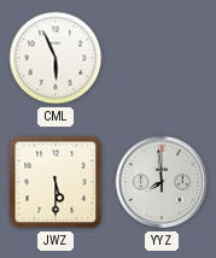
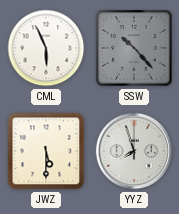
SSW: none -> 10:23 (134, 48)
YYZ: 7:59 -> 7:57 (134, 151)
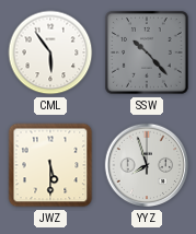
CML: 5:56 -> 5:54 (50, 52)
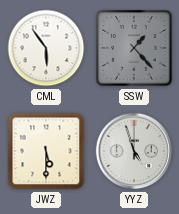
SSW: 10:23 -> 1:23 (134, 48)
YYZ: 7:57 -> 4:57 (134, 151)
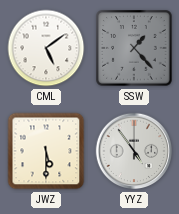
CML: 5:54 -> 5:09 (46, 48)
YYZ: 4:57 -> 4:54 (134, 151)
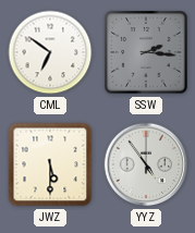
CML: 5:09 -> 6:51 (50, 52)
SSW: 1:23 -> 2:16 (146, 52)
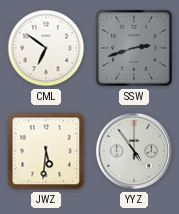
SSW: 2:16 -> 2:42 (134, 48)
JWZ: 5:30 -> 5:31 (46, 151)
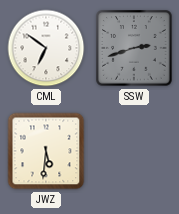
YYZ: 4:54 -> none (134, 151)
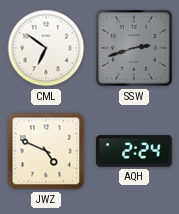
JWZ: 5:31 -> 4:49 (46, 151)
AQH: none -> 2:24 (135, 151)
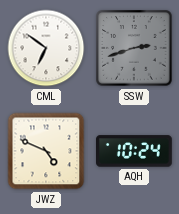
AQH: 2:24 -> 10:24 (135, 151)
